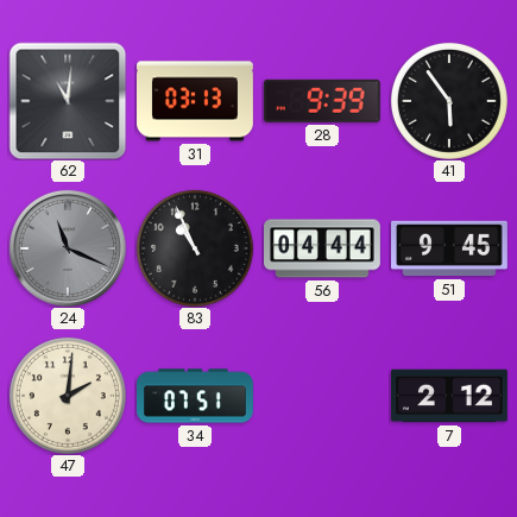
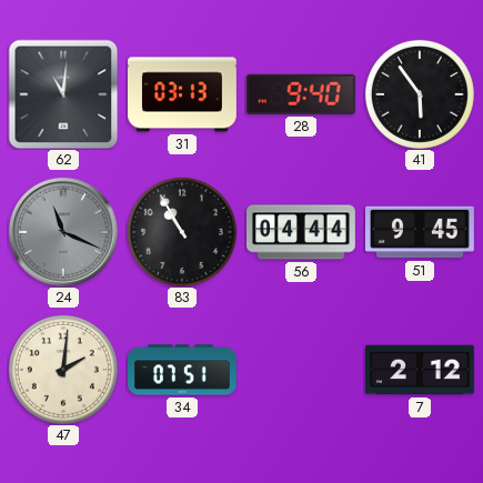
28: 9:39 -> 9:40 (301, 94)
83: 10:56 -> 10:55 (182, 232)
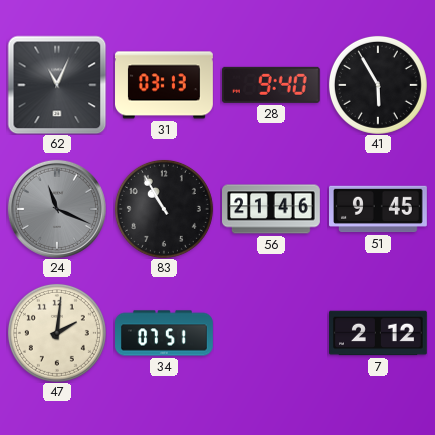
62: 11:01 -> 11:04 (57, 85)
41: 5:54 -> 5:55 (378, 85)
56: 04:44 -> 21:46 (272, 209)
